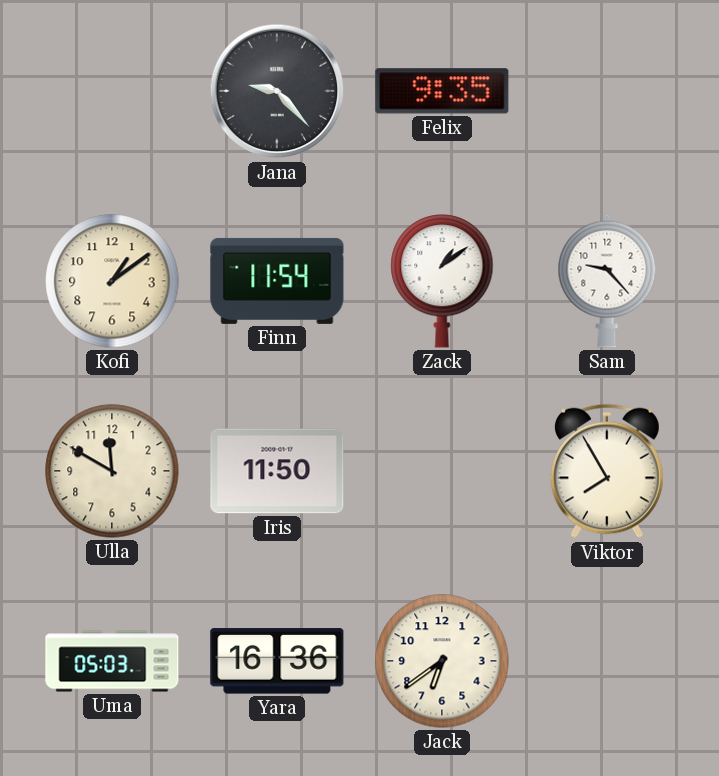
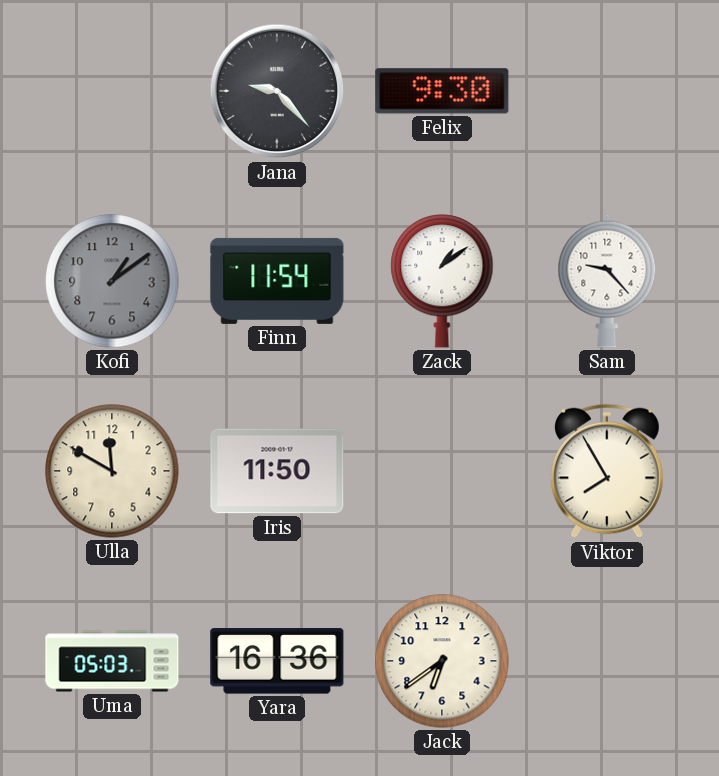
Felix: 9:35 -> 9:30 (442, 91)
Kofi dial: cream -> grey (112, 281)
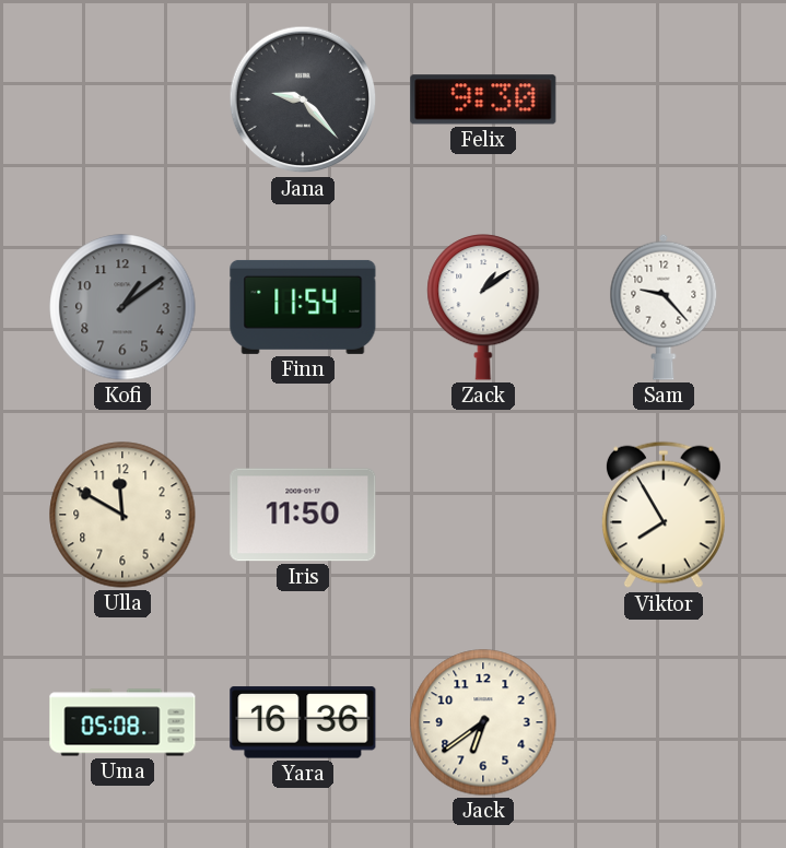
Uma: 05:03 -> 05:08 (122, 722)
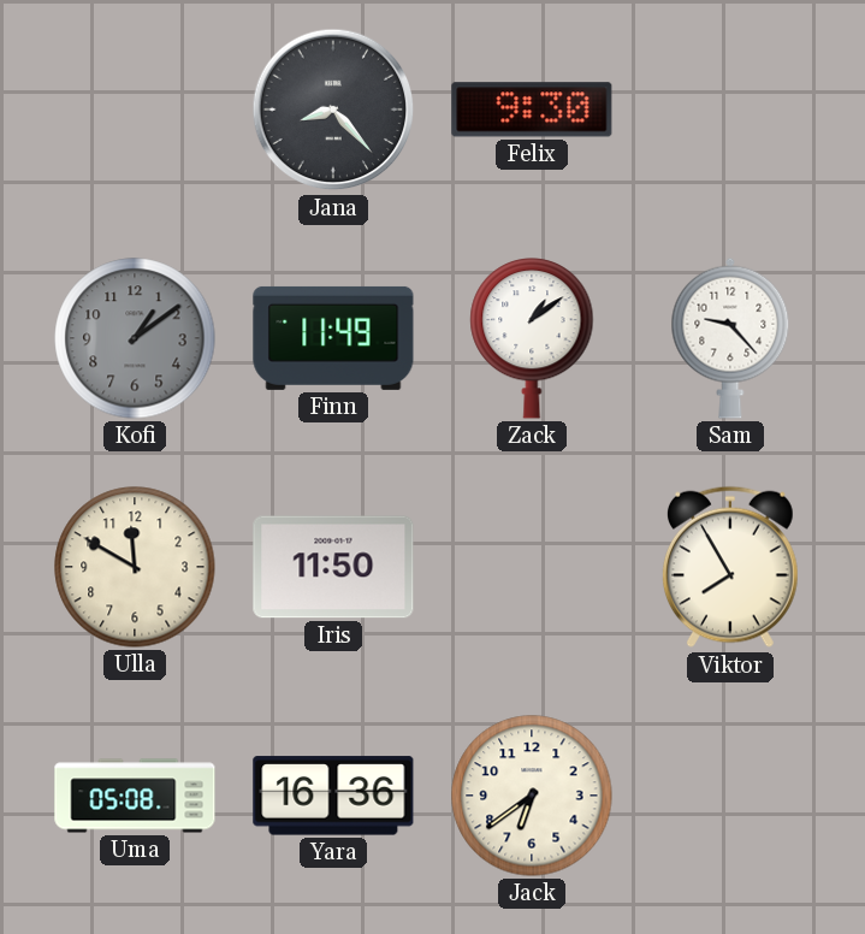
Jana: 9:23 -> 8:23 (333, 110)
Finn: 11:54 -> 11:49 (333, 338)
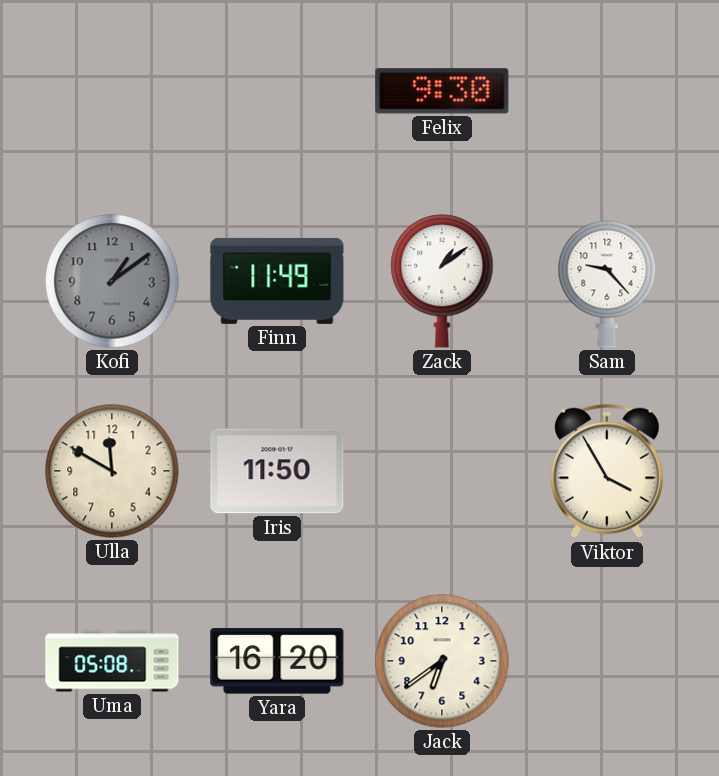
Jana: 8:23 -> none (333, 110)
Viktor: 7:55 -> 3:55 (607, 471)
Yara: 16:36 -> 16:20 (277, 661)
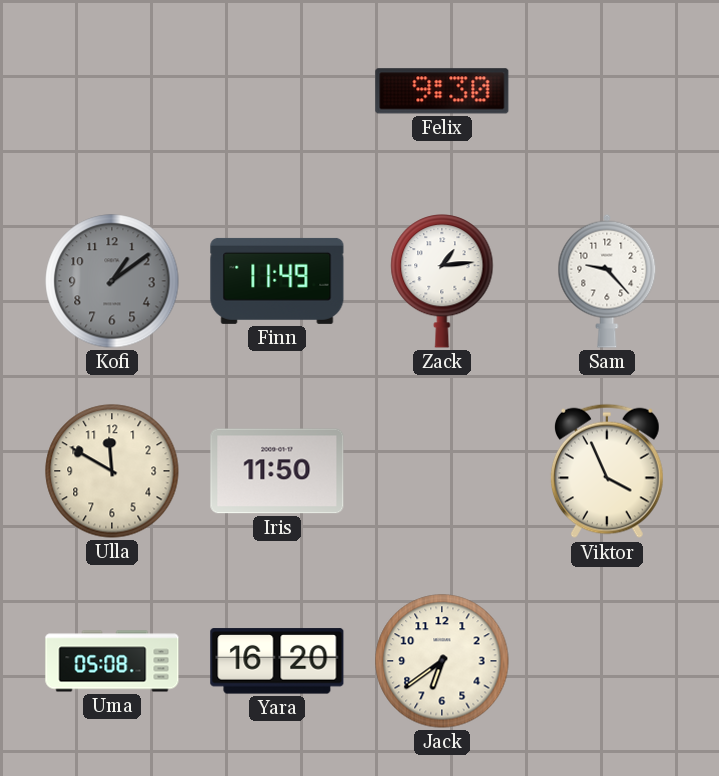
Zack: 1:09 -> 1:14 (442, 281)
Viktor: 3:55 -> 3:56 (607, 471)
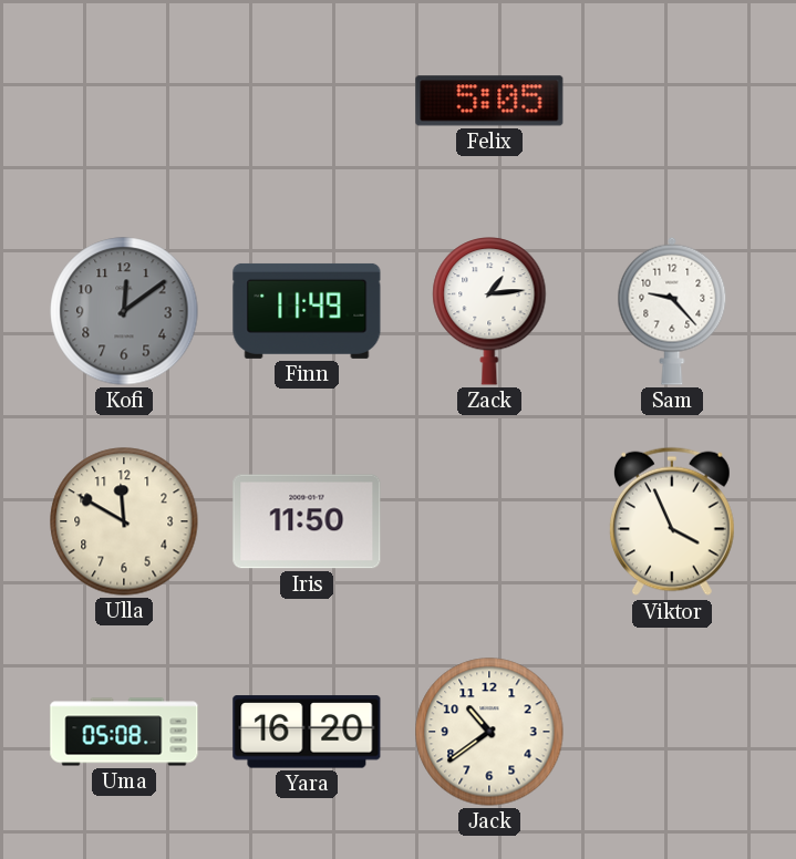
Felix: 9:30 -> 5:05 (489, 101)
Kofi: 1:09 -> 12:09 (124, 311)
Jack: 6:39 -> 10:39 (489, 732)
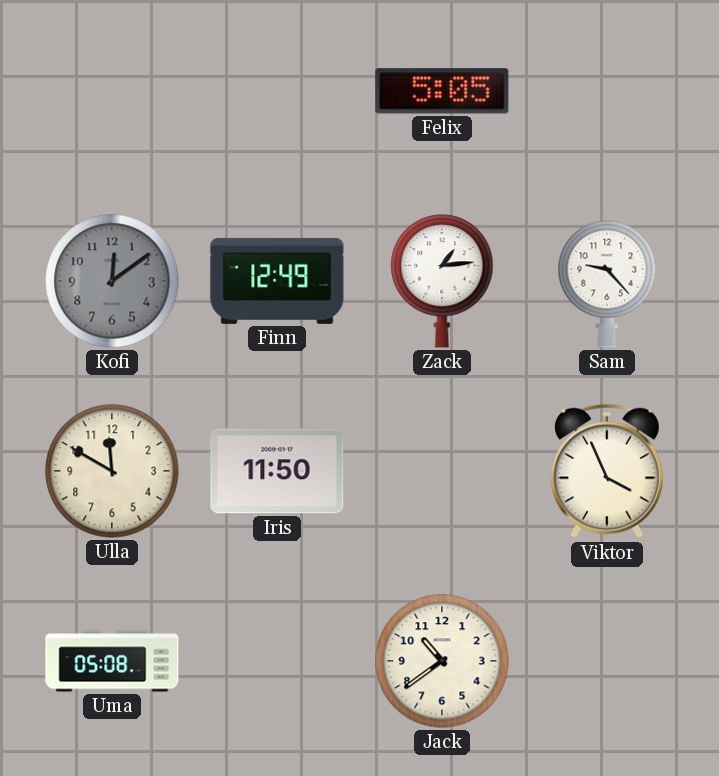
Finn: 11:49 -> 12:49 (277, 281)
Yara: 16:20 -> none (307, 732)
